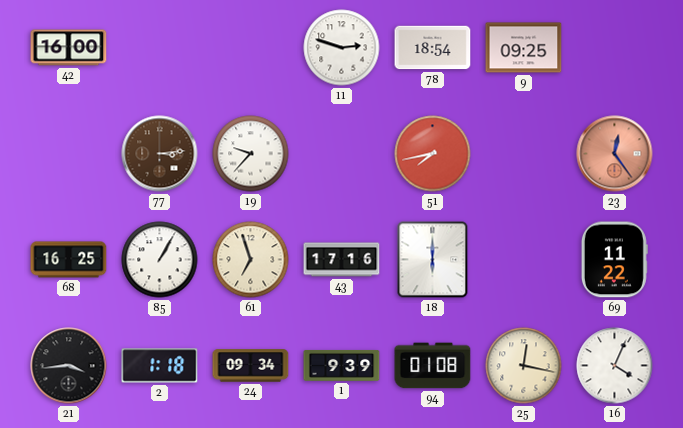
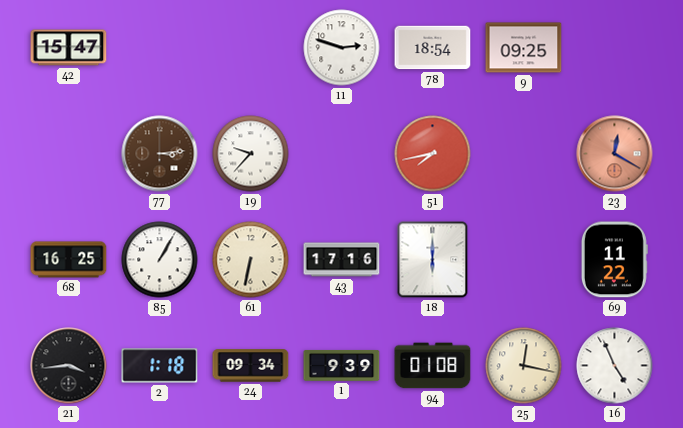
42: 16:00 -> 15:47 (69, 48)
23: 12:24 -> 12:20 (615, 154)
61: 6:57 -> 6:32 (251, 260)
16: 4:04 -> 4:56 (615, 366)
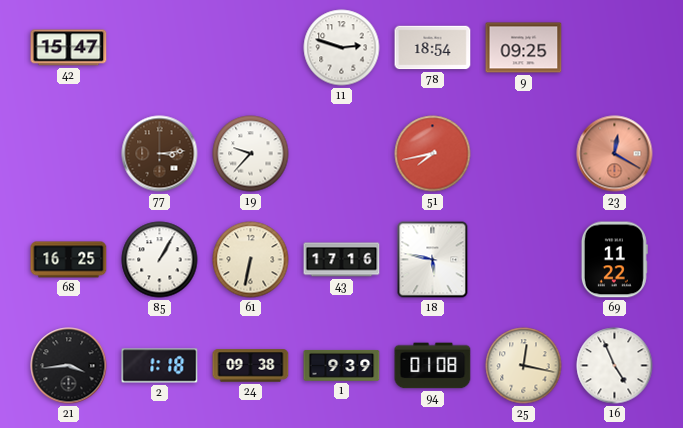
18: 6:00 -> 5:47 (433, 260)
24: 09:34 -> 09:38 (251, 366)
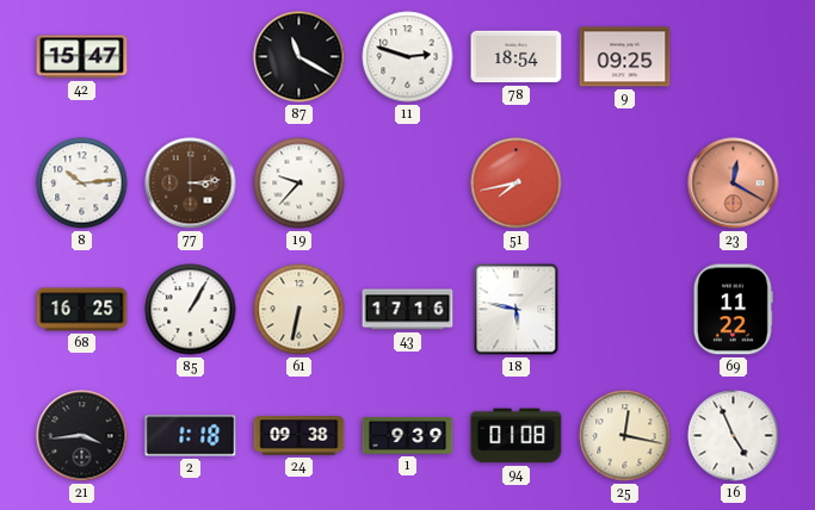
87: none -> 11:20 (300, 57)
8: none -> 10:14 (82, 184)
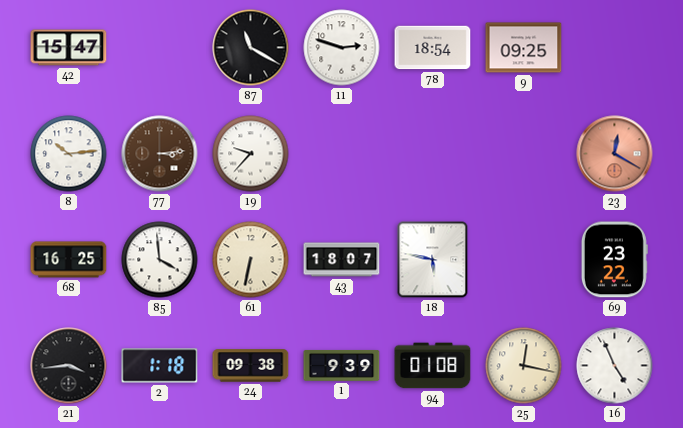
51: 7:43 -> none (517, 184)
85: 1:05 -> 3:59 (160, 260)
43: 17:16 -> 18:07 (342, 260)
69: 11:22 -> 23:22 (614, 260)
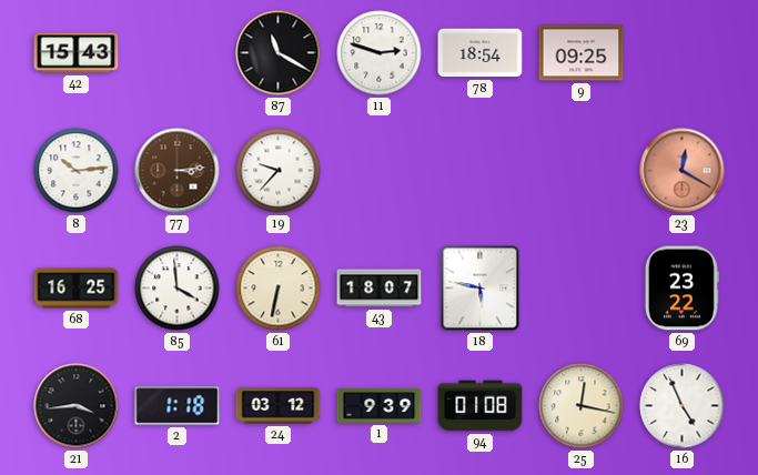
42: 15:47 -> 15:43 (77, 53)
24: 09:38 -> 03:12 (279, 406)
